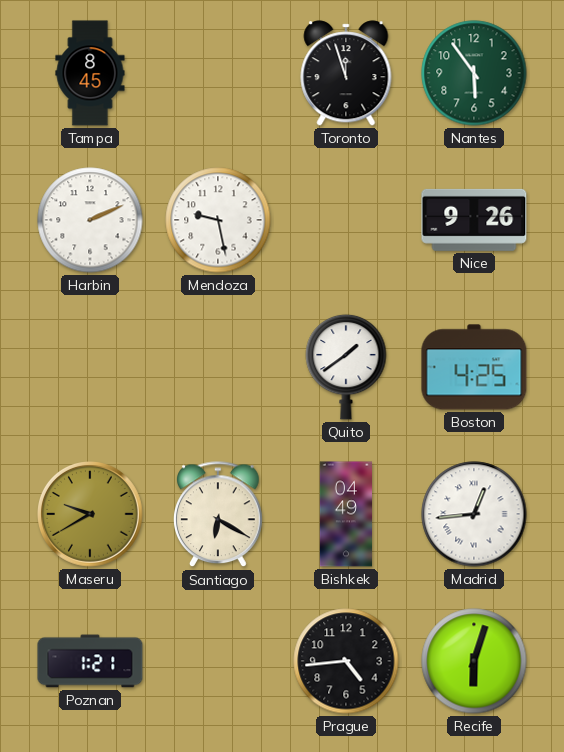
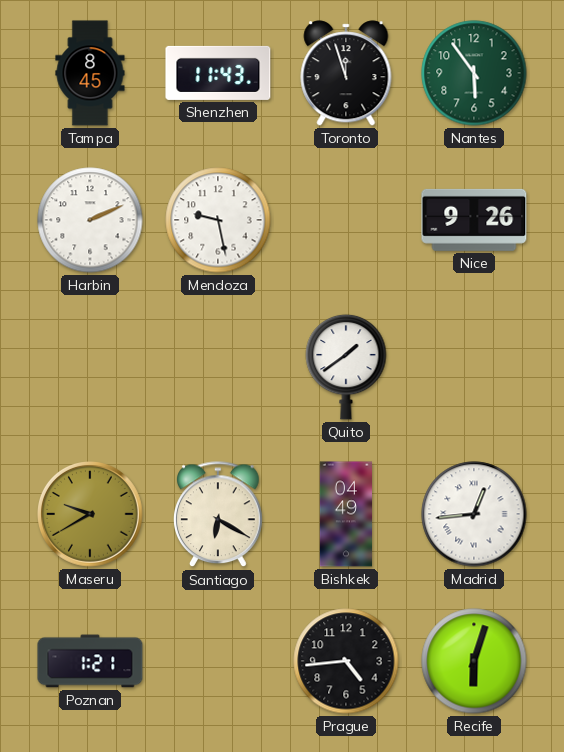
Shenzhen: none -> 11:43 (218, 73)
Boston: 4:25 -> none (474, 367)
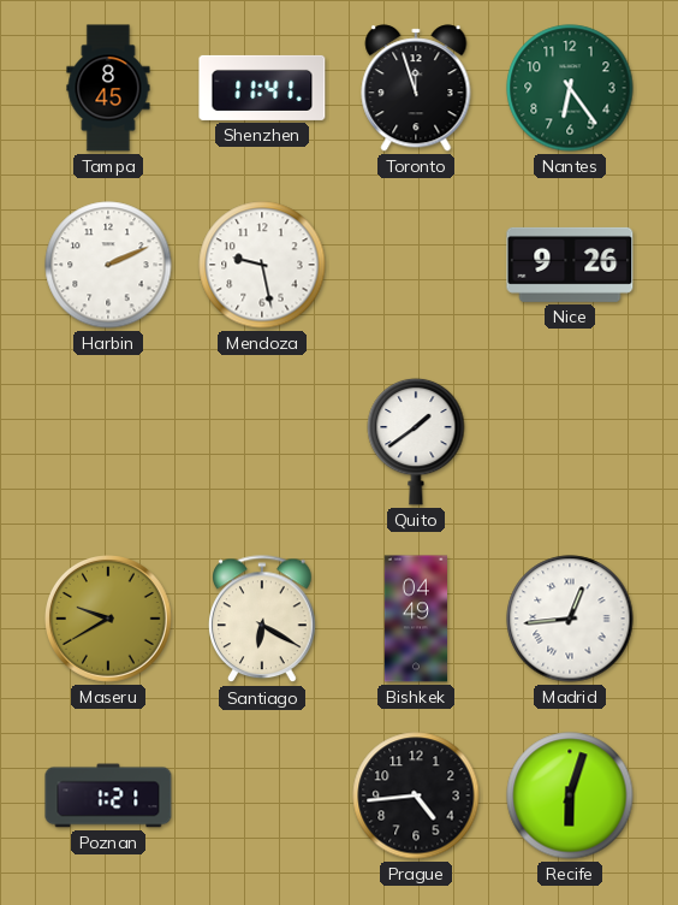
Shenzhen: 11:43 -> 11:41 (262, 88)
Nantes: 5:54 -> 6:24 (570, 88)
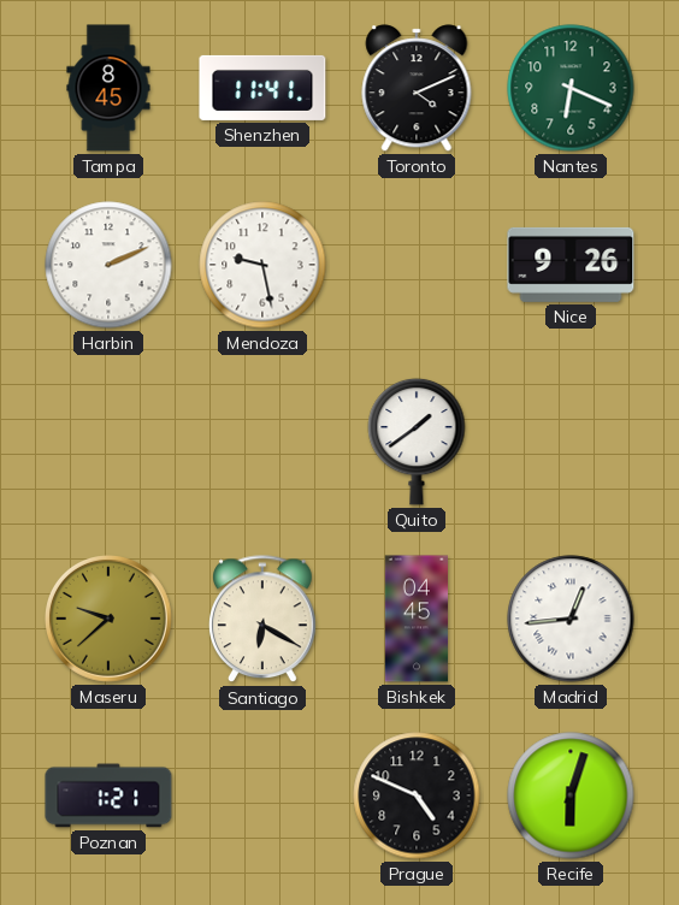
Toronto: 11:57 -> 4:11 (417, 88)
Nantes: 6:24 -> 6:19 (571, 88)
Maseru: 9:40 -> 9:38 (110, 620)
Bishkek: 04:49 -> 04:45 (415, 619)
Prague: 4:44 -> 4:49 (417, 795)
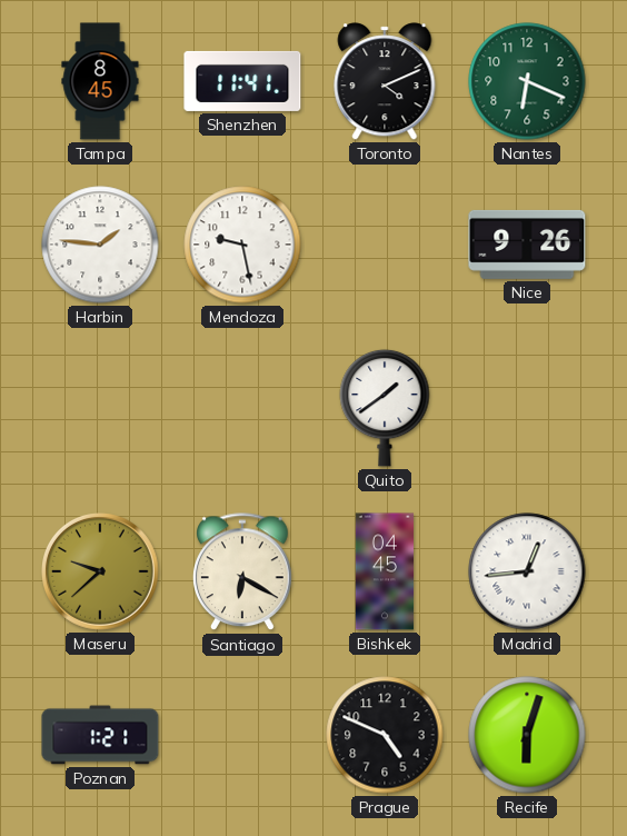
Harbin: 2:11 -> 1:46 (100, 245)
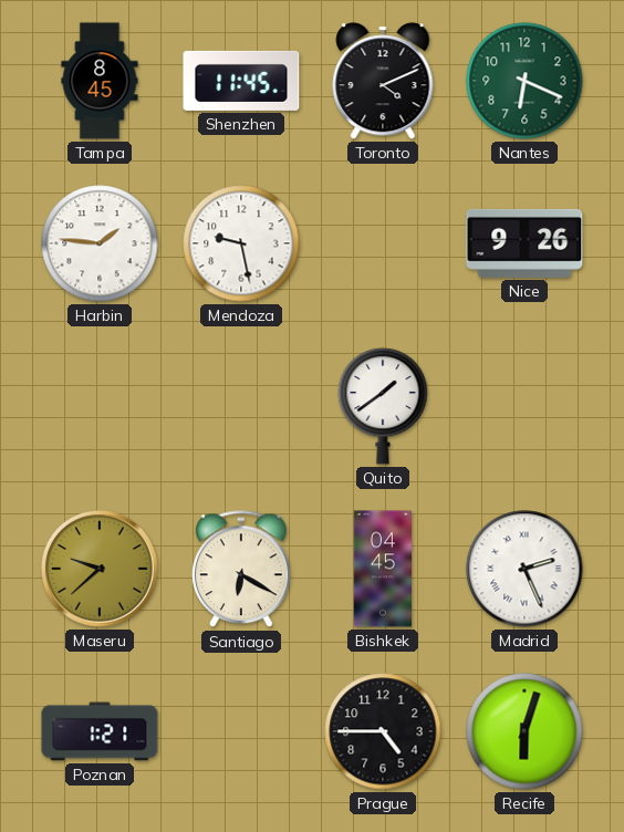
Shenzhen: 11:41 -> 11:45 (241, 81)
Madrid: 12:44 -> 2:26 (524, 569)
Prague: 4:49 -> 4:45 (383, 731)
